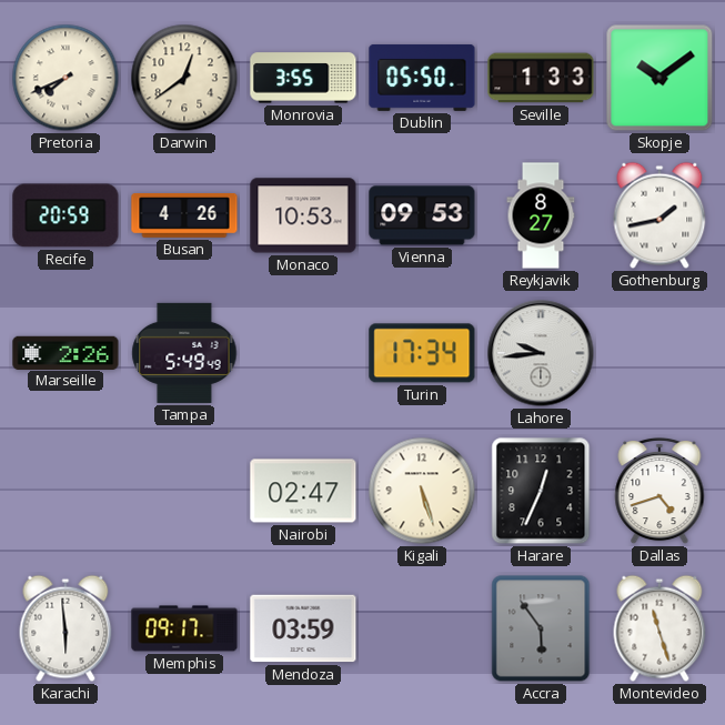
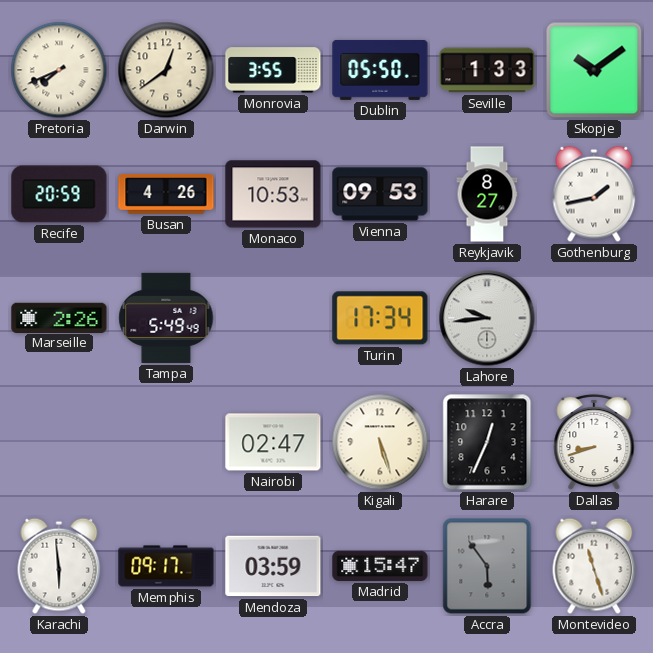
Dallas: 4:42 -> 8:42 (594, 442)
Madrid: none -> 15:47 (380, 566)
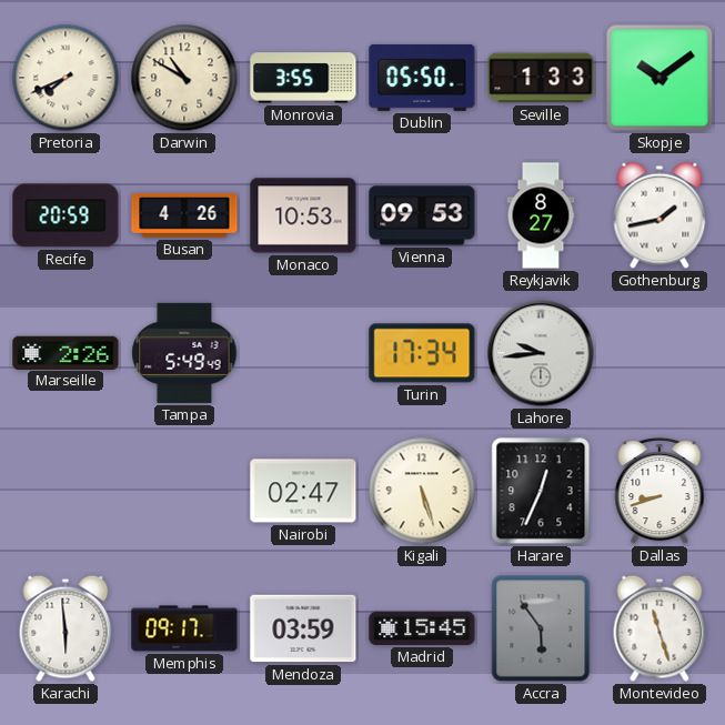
Darwin: 12:39 -> 10:50 (184, 78)
Madrid: 15:47 -> 15:45 (422, 628)
